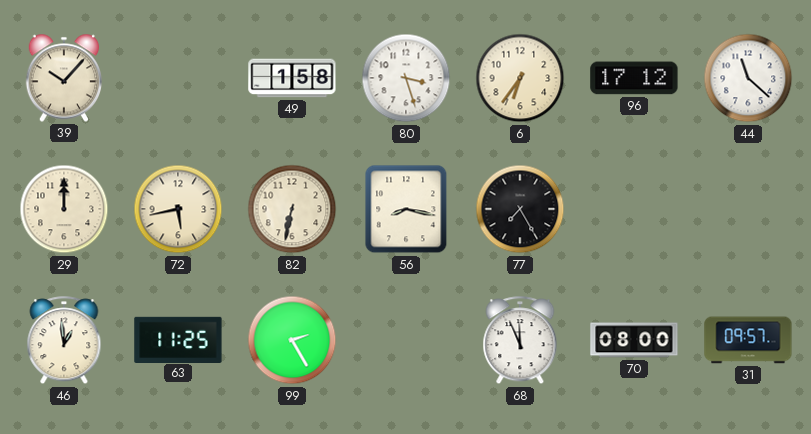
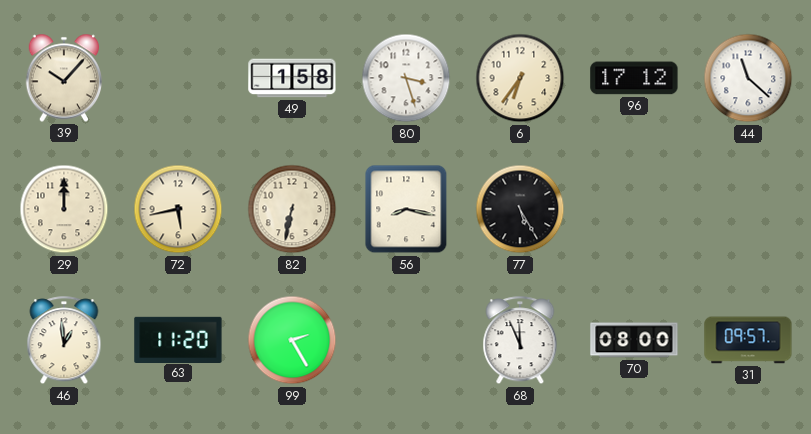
77: 7:25 -> 5:25 (520, 209)
63: 11:25 -> 11:20 (178, 339)
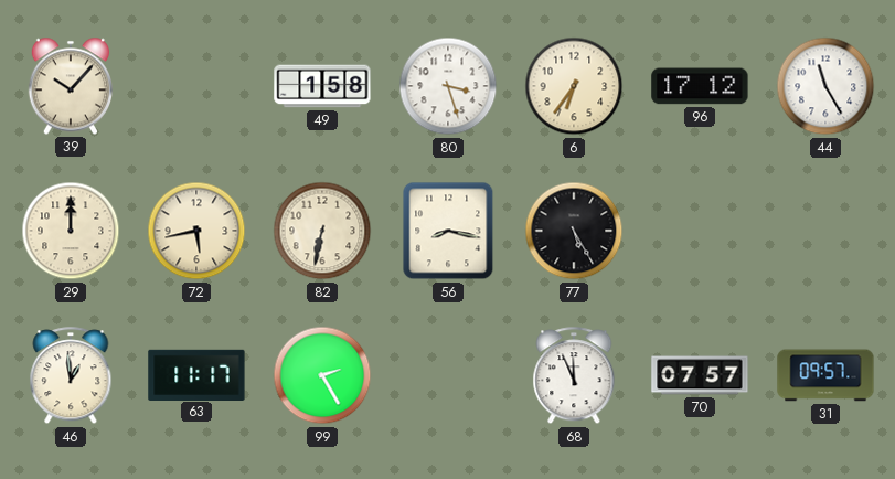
44: 11:22 -> 11:25 (825, 86)
63: 11:20 -> 11:17 (196, 374)
70: 08:00 -> 07:57 (700, 375)
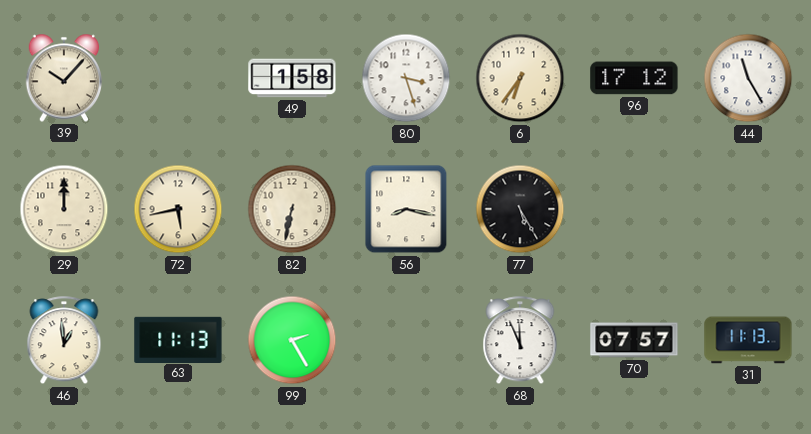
63: 11:17 -> 11:13 (178, 339)
31: 09:57 -> 11:13 (748, 340)
